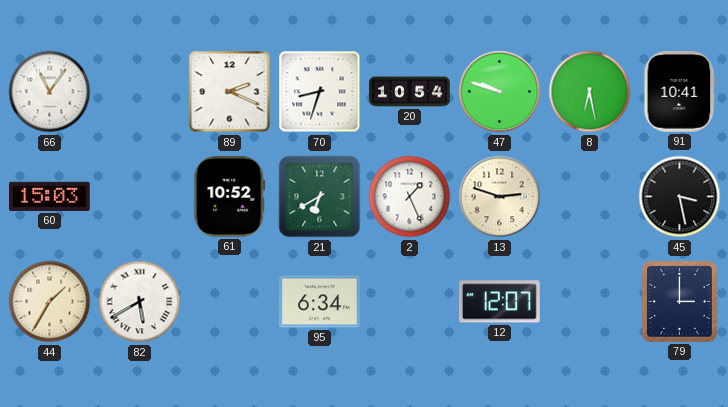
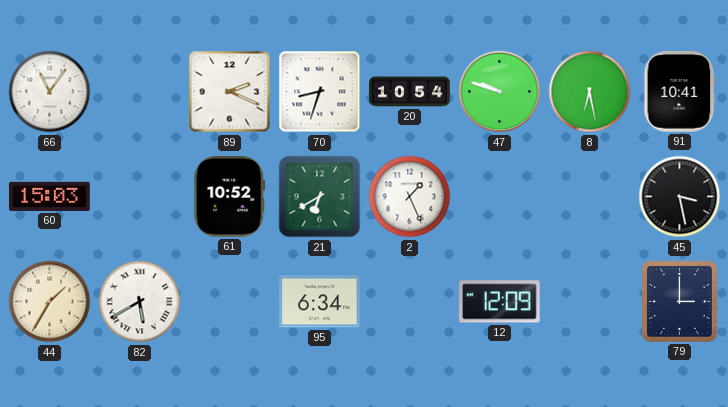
13: 2:48 -> none (500, 197)
12: 12:07 -> 12:09 (500, 302)
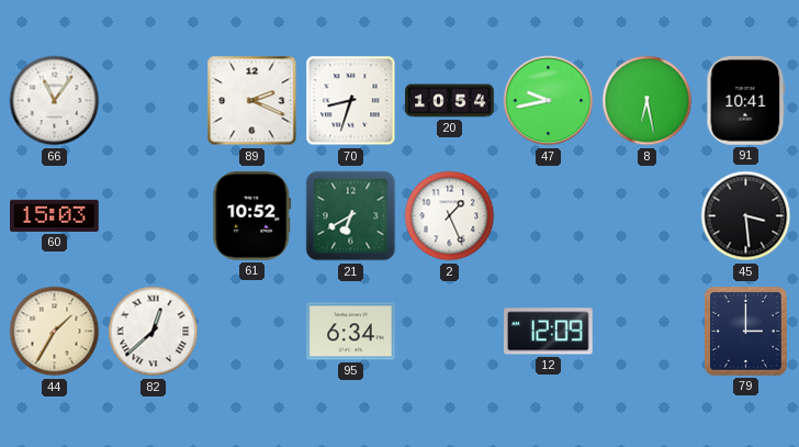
47: 9:48 -> 9:43 (549, 101)
45: 3:28 -> 3:29 (746, 216)
82: 5:40 -> 12:38 (154, 332)
